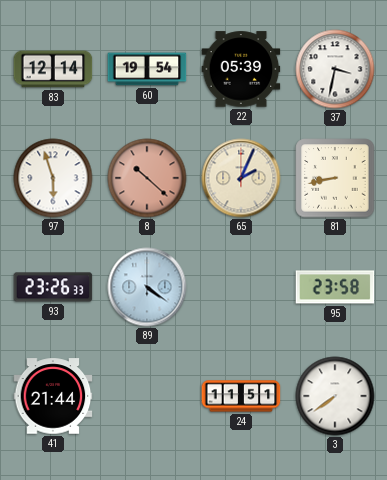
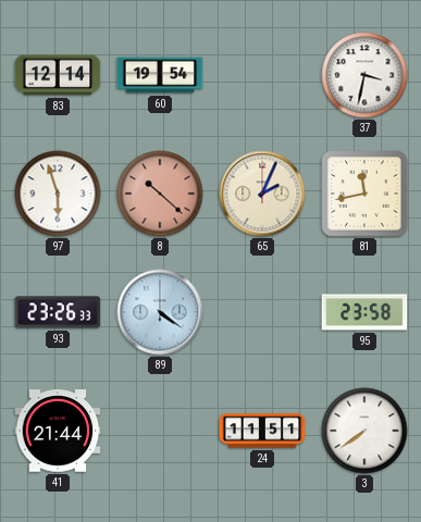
22: 05:39 -> none (241, 69)
81: 8:43 -> 11:43 (364, 194)
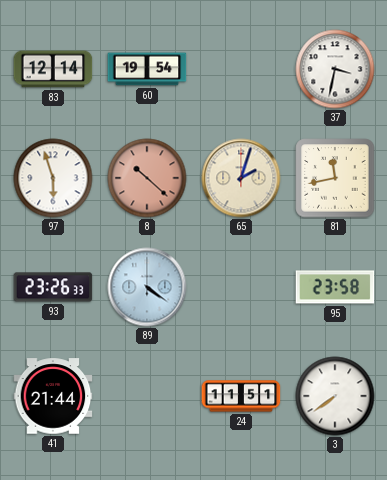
65: 2:04 -> 2:03 (241, 178)
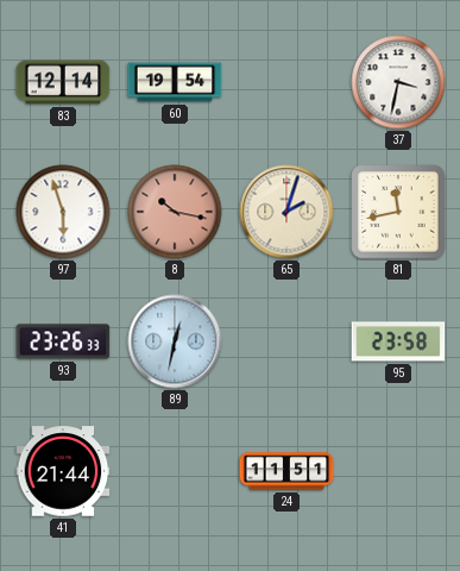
8: 10:22 -> 10:17 (175, 212)
89: 4:21 -> 12:32 (175, 341)
3: 7:39 -> none (335, 396)
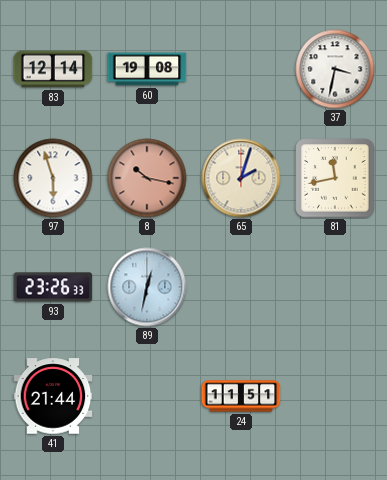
60: 19:54 -> 19:08 (147, 69)
95: 23:58 -> none (398, 341)
